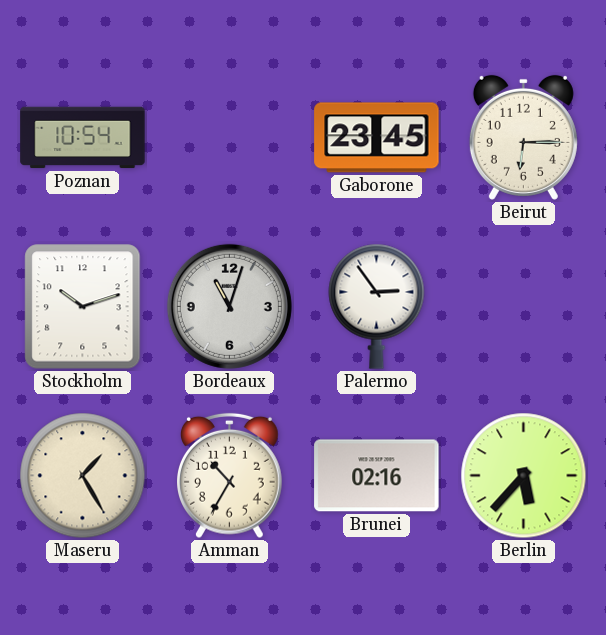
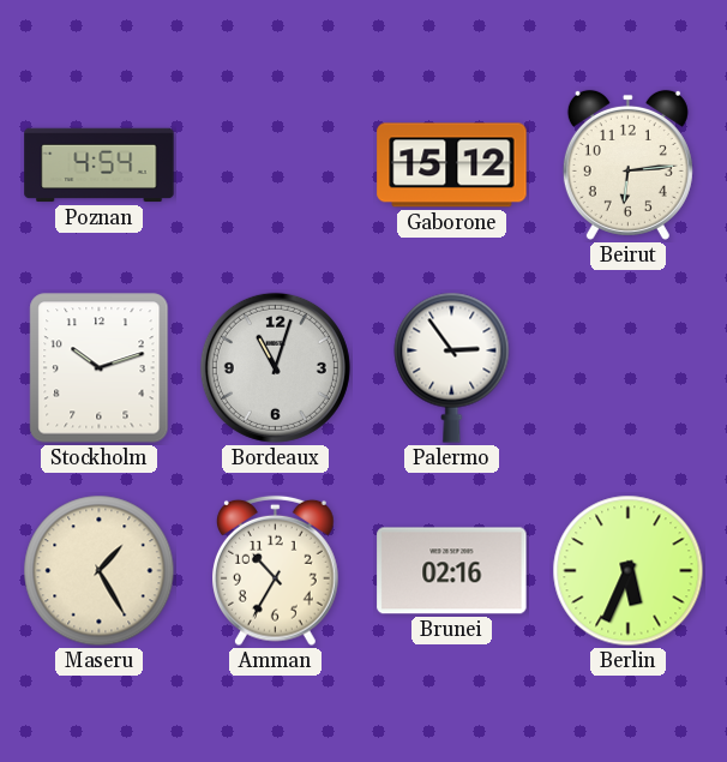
Poznan: 10:54 -> 4:54 (100, 166)
Gaborone: 23:45 -> 15:12 (452, 166)
Beirut: 6:15 -> 6:14 (627, 164)
Berlin: 5:37 -> 5:34 (629, 571)
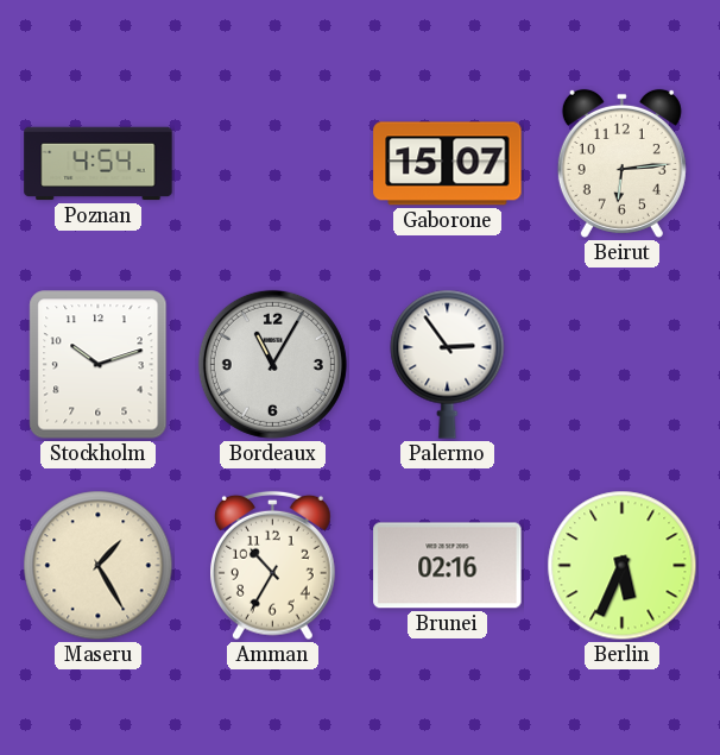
Gaborone: 15:12 -> 15:07 (448, 164)
Bordeaux: 11:03 -> 11:05 (272, 364)
